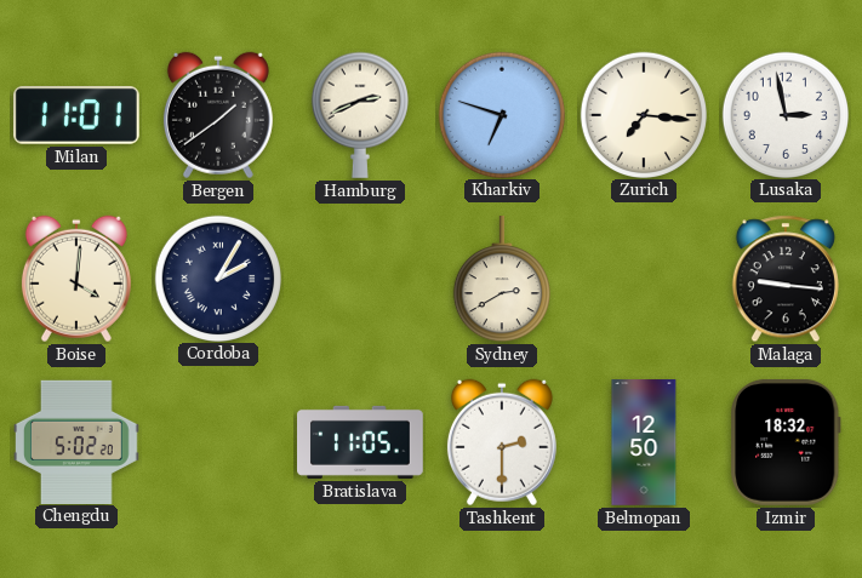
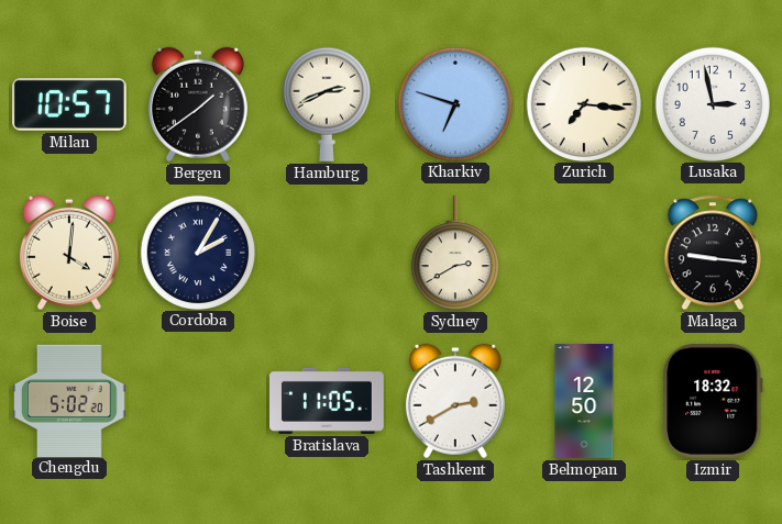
Milan: 11:01 -> 10:57 (70, 105)
Tashkent: 2:30 -> 2:40 (455, 401)
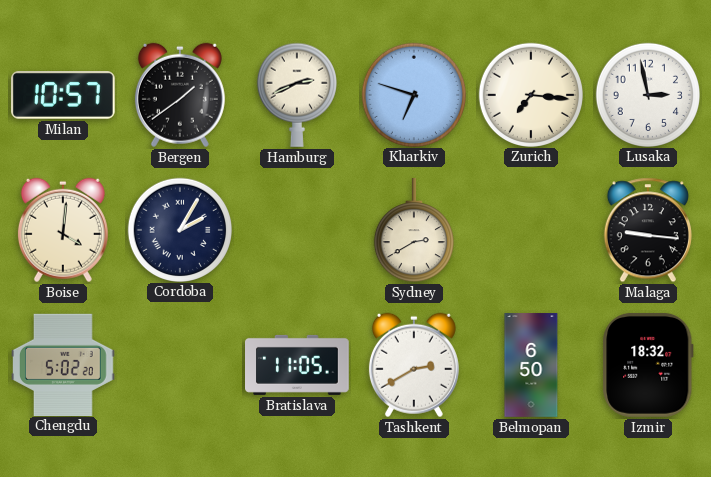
Belmopan: 12:50 -> 6:50 (531, 365)
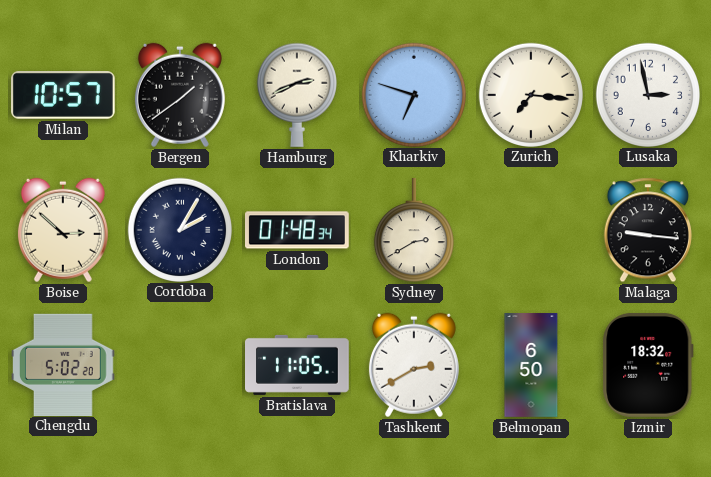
Boise: 4:01 -> 2:52 (63, 230)
London: none -> 01:48 (298, 230)
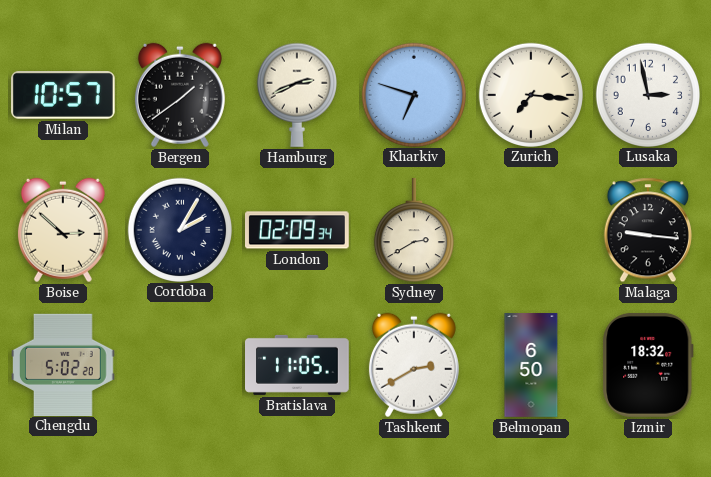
London: 01:48 -> 02:09 (298, 230)
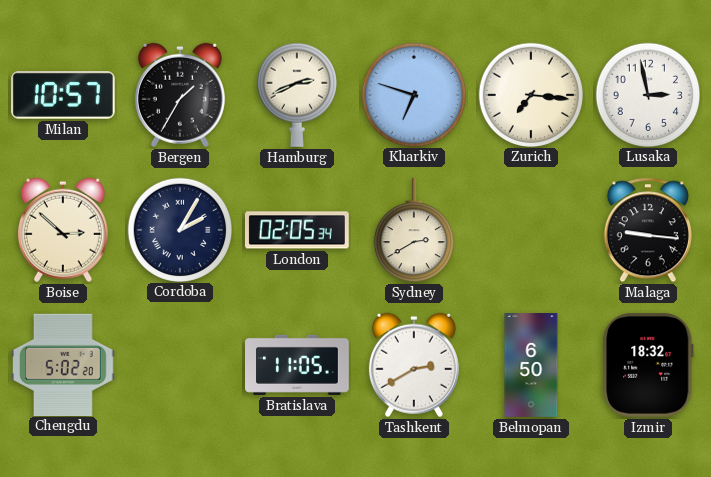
Bergen: 1:39 -> 1:35 (180, 95)
London: 02:09 -> 02:05 (298, 230)
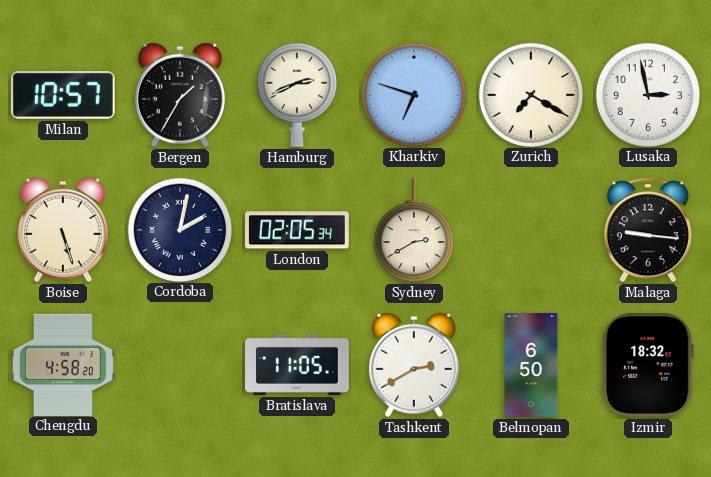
Zurich: 7:16 -> 7:20 (530, 94)
Boise: 2:52 -> 5:27 (63, 230)
Cordoba: 2:05 -> 2:02 (179, 229)
Chengdu: 5:02 -> 4:58 (64, 364)
